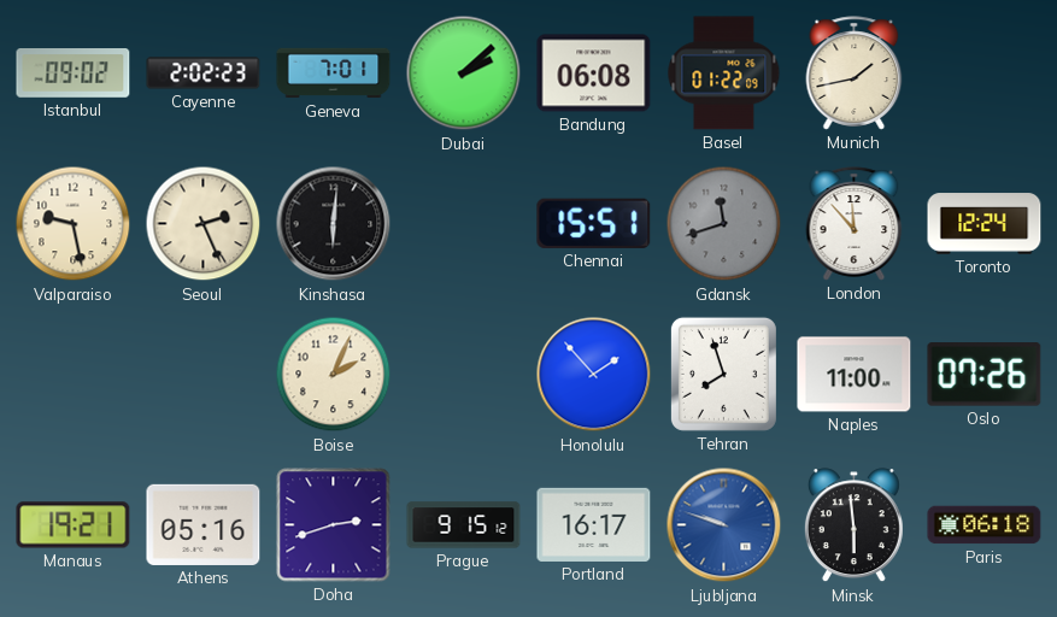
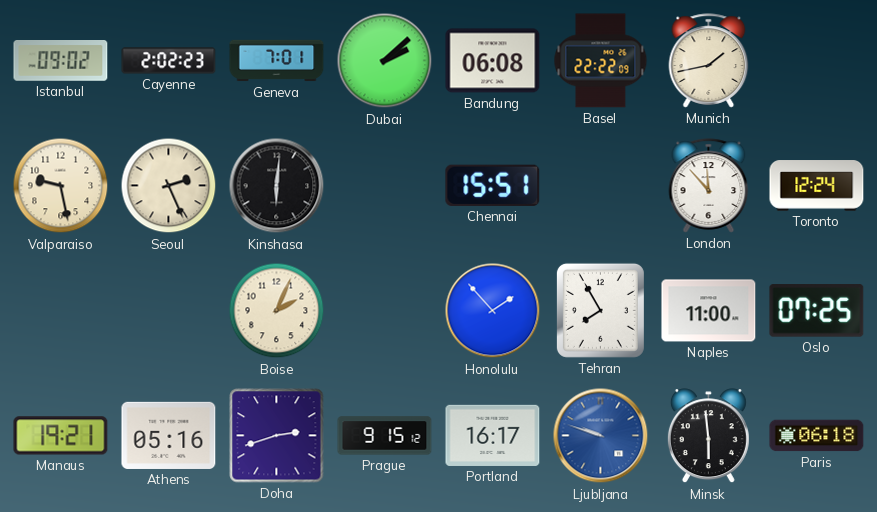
Basel: 01:22 -> 22:22 (601, 61)
Gdansk: 11:42 -> none (724, 224)
Tehran: 7:57 -> 7:55 (600, 310)
Oslo: 07:26 -> 07:25 (817, 311)
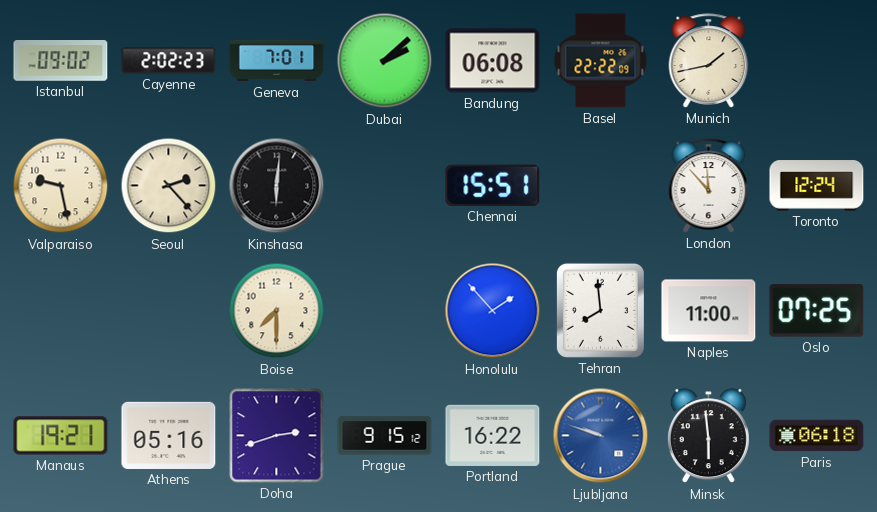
Seoul: 2:26 -> 2:23 (169, 186)
Boise: 2:04 -> 7:30 (277, 311)
Tehran: 7:55 -> 7:59 (600, 310)
Portland: 16:17 -> 16:22 (493, 435)
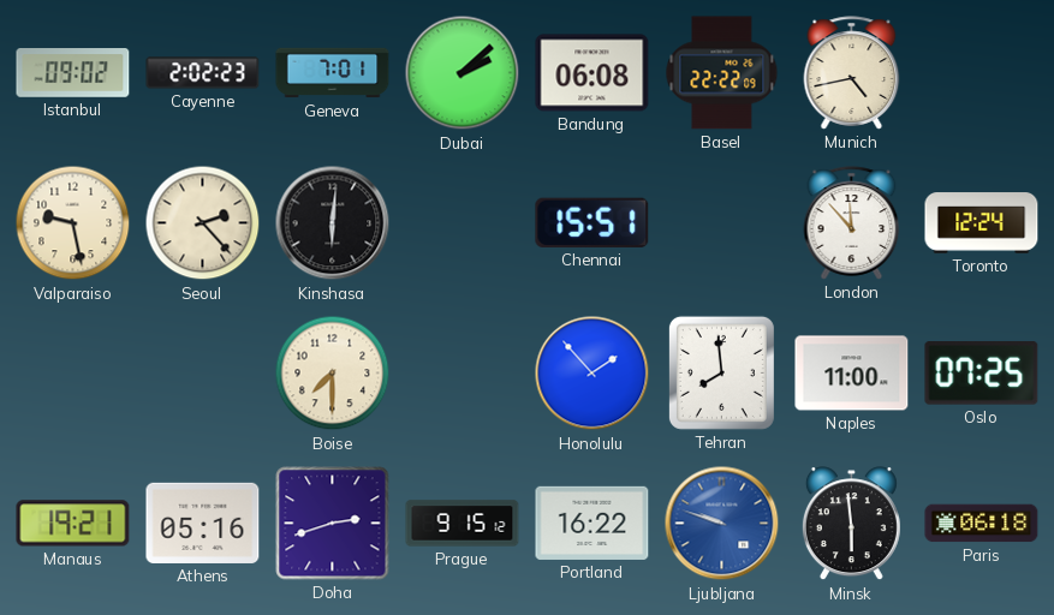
Munich: 1:43 -> 4:43 (852, 73)
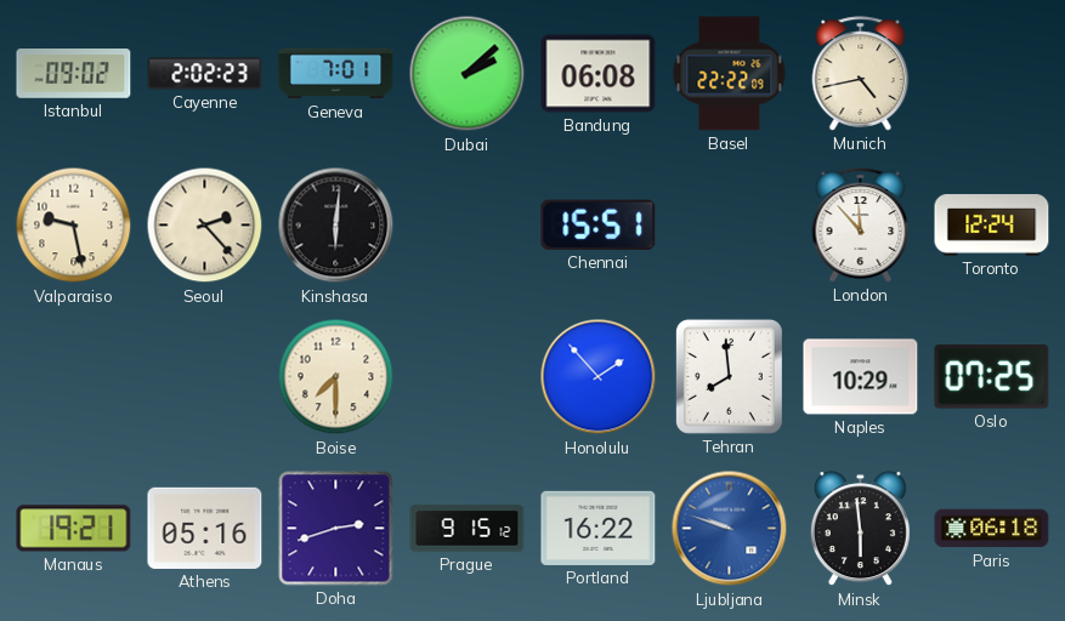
Naples: 11:00 -> 10:29 (861, 377)
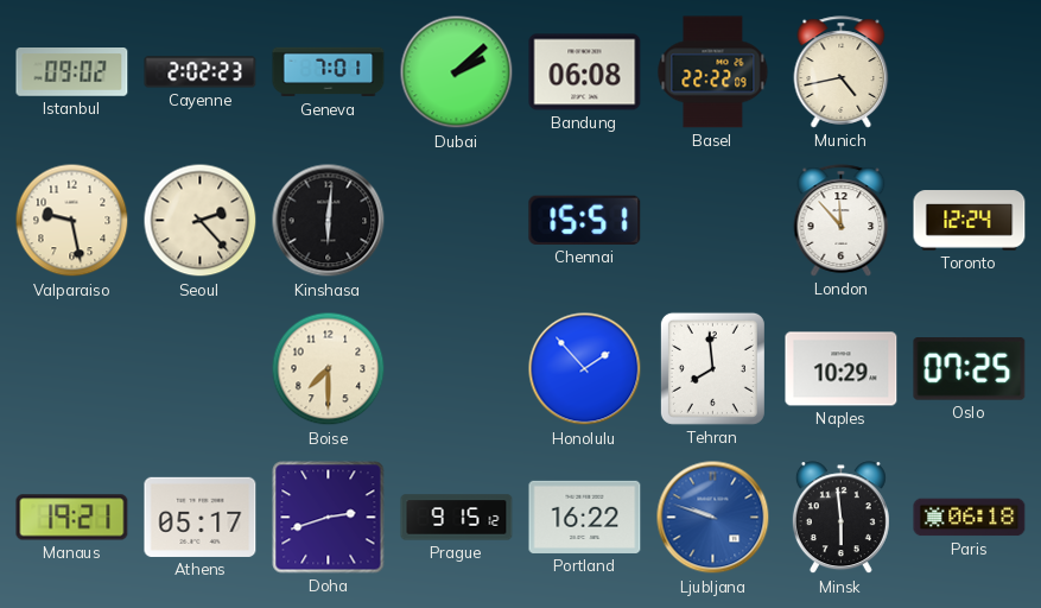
Athens: 05:16 -> 05:17 (201, 517)
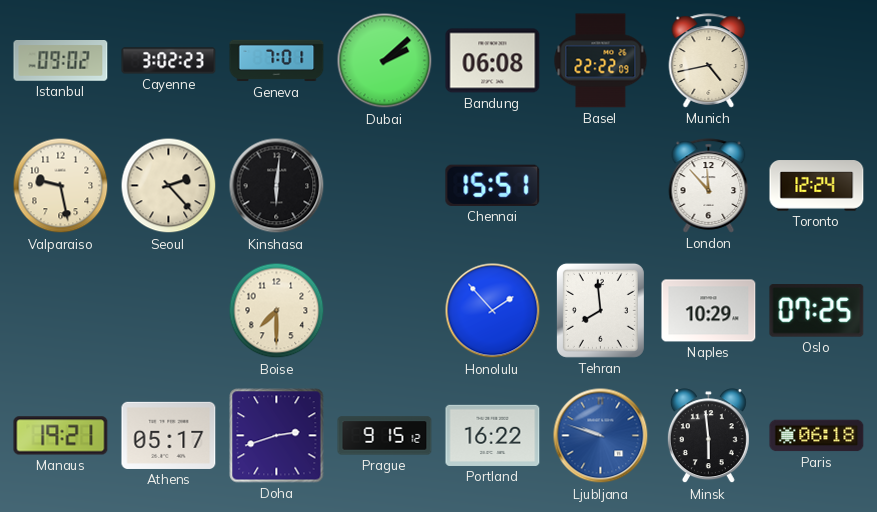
Cayenne: 2:02 -> 3:02 (169, 61)
